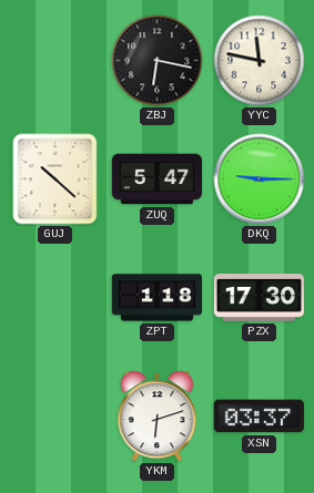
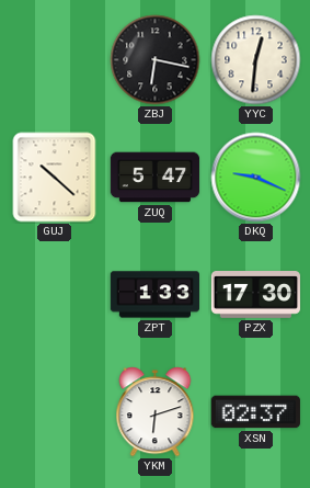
YYC: 11:47 -> 12:31 (256, 60)
DKQ: 9:15 -> 9:19 (256, 178)
ZPT: 1:18 -> 1:33 (154, 295)
XSN: 03:37 -> 02:37 (255, 412)
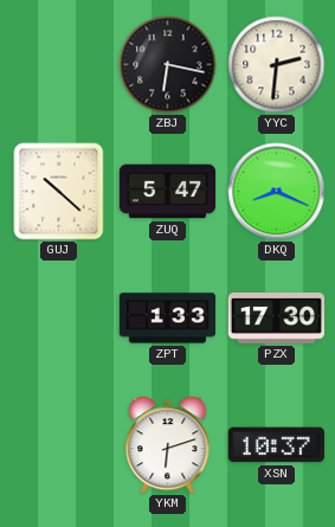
YYC: 12:31 -> 2:31 (277, 65)
DKQ: 9:19 -> 8:19 (277, 192)
XSN: 02:37 -> 10:37 (276, 445)
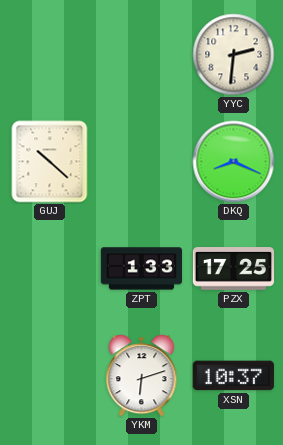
ZBJ: 6:17 -> none (168, 65)
ZUQ: 5:47 -> none (168, 192)
PZX: 17:30 -> 17:25 (234, 269)
